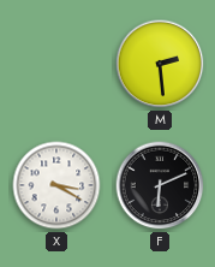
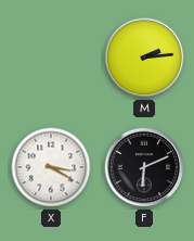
M: 2:29 -> 2:14 (144, 58)
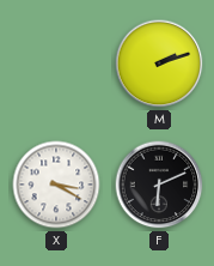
M: 2:14 -> 2:12 (159, 64)
